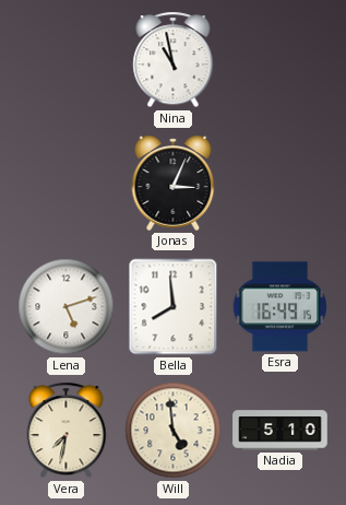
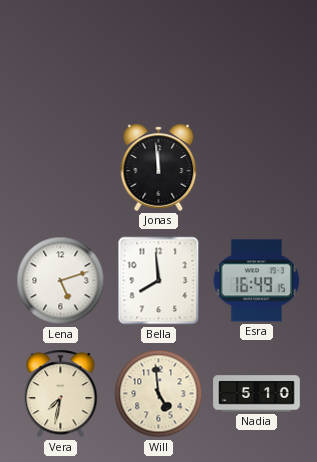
Nina: 10:58 -> none (174, 60)
Jonas: 3:04 -> 11:59 (159, 167)
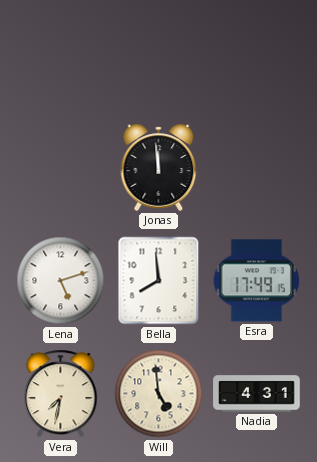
Esra: 16:49 -> 17:49 (257, 281)
Nadia: 5:10 -> 4:31 (257, 394)
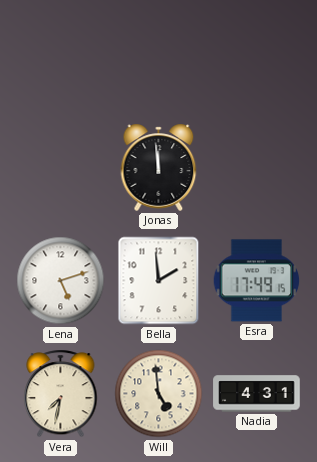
Bella: 7:59 -> 1:59 (159, 281)
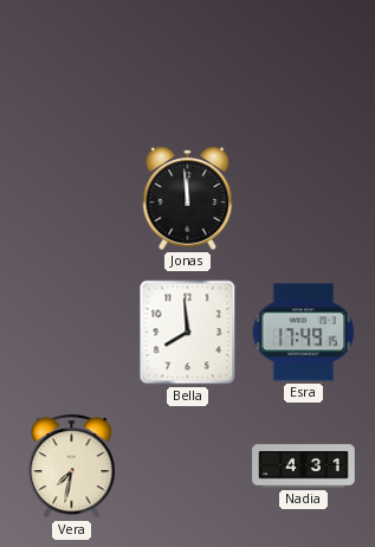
Lena: 5:12 -> none (61, 281)
Bella: 1:59 -> 7:59 (188, 333)
Will: 4:59 -> none (159, 394)
